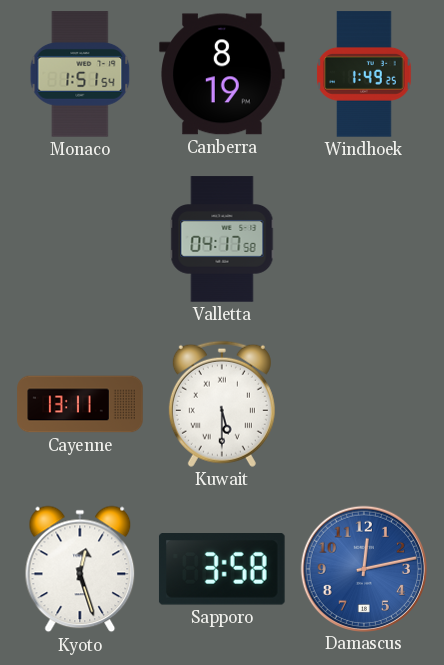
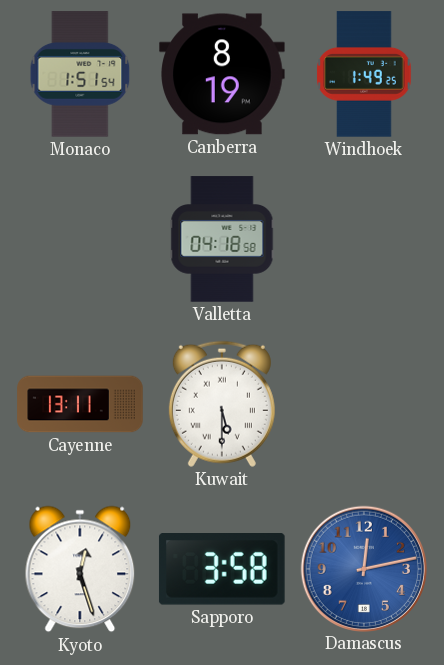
Valletta: 04:17 -> 04:18 (222, 239)
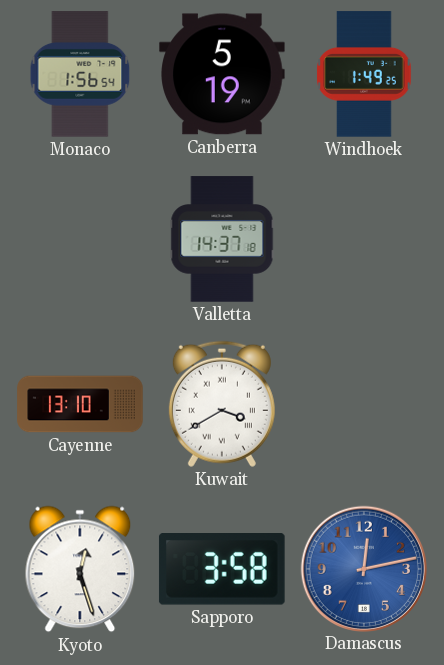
Monaco: 1:51 -> 1:56 (80, 74)
Canberra: 8:19 -> 5:19 (222, 74)
Valletta: 04:18 -> 14:37 (222, 239)
Cayenne: 13:11 -> 13:10 (80, 404)
Kuwait: 5:30 -> 3:40 (222, 404)
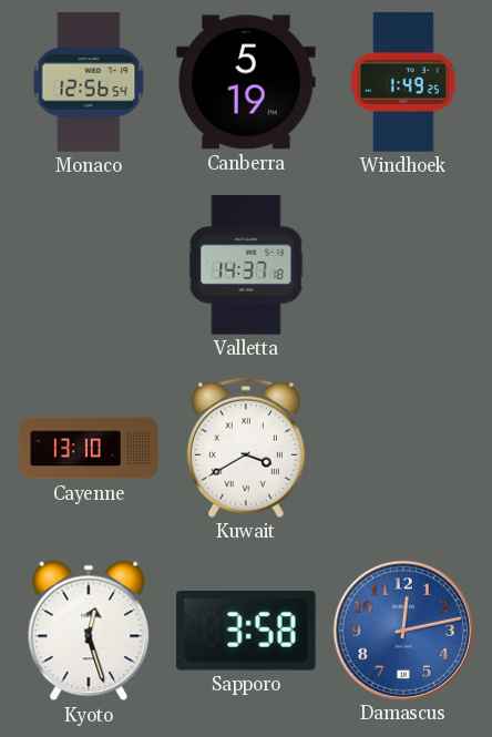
Monaco: 1:56 -> 12:56 (89, 82)
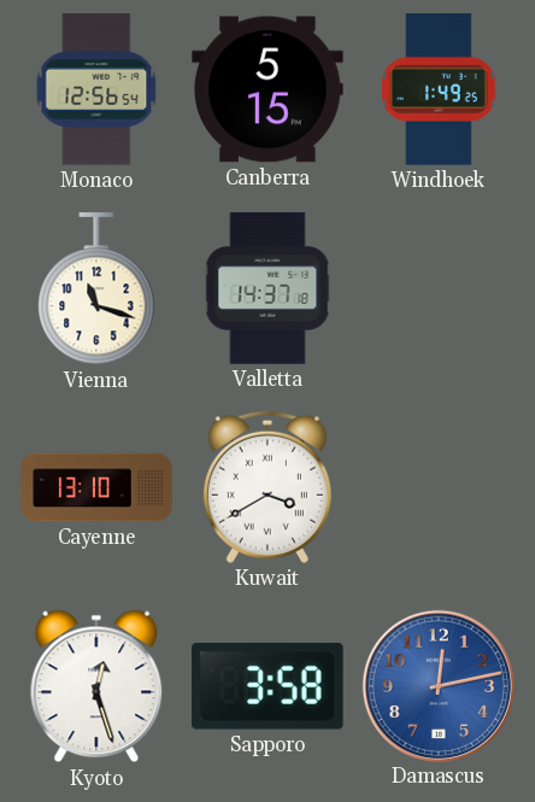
Canberra: 5:19 -> 5:15 (267, 89)
Vienna: none -> 11:18 (96, 289)
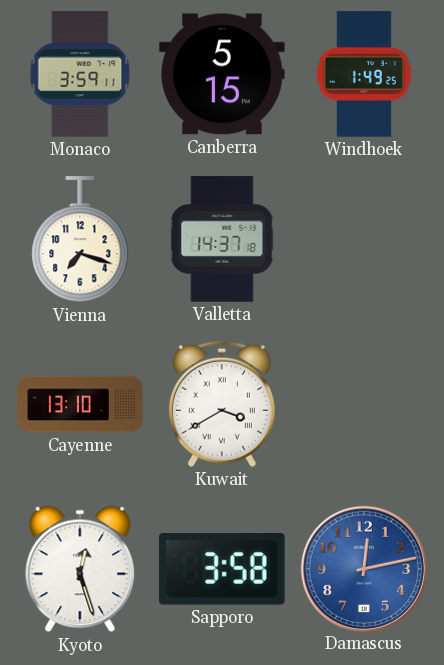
Monaco: 12:56 -> 3:59 (80, 74)
Vienna: 11:18 -> 7:18 (80, 240)
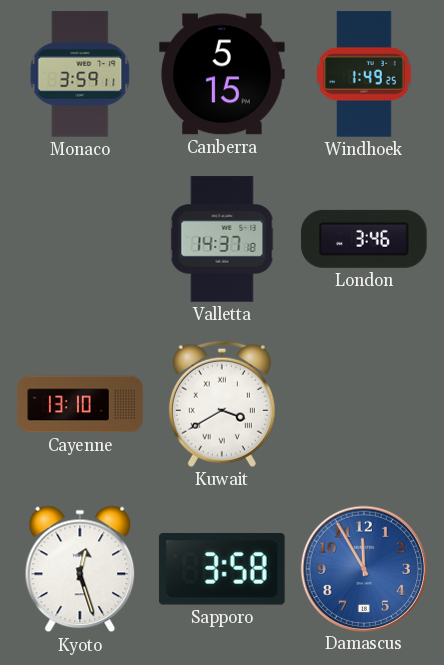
Vienna: 7:18 -> none (80, 240)
London: none -> 3:46 (365, 239)
Damascus: 12:13 -> 11:55 (363, 568)
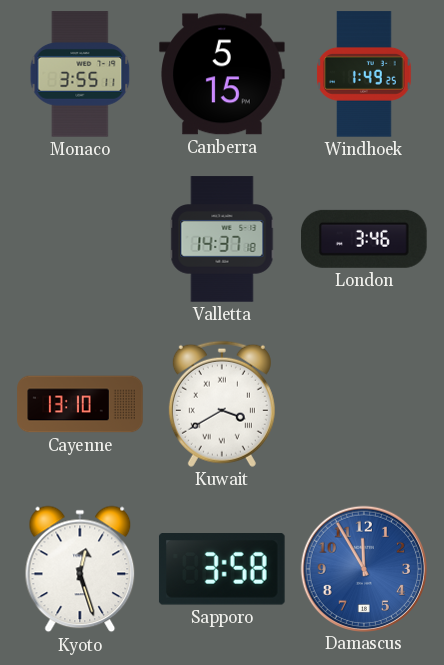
Monaco: 3:59 -> 3:55 (80, 74)
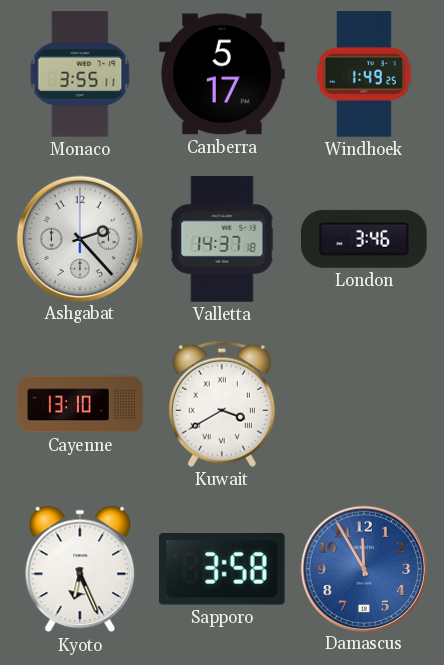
Canberra: 5:15 -> 5:17 (222, 74)
Ashgabat: none -> 2:23 (79, 238)
Kyoto: 12:27 -> 6:26 (80, 569)
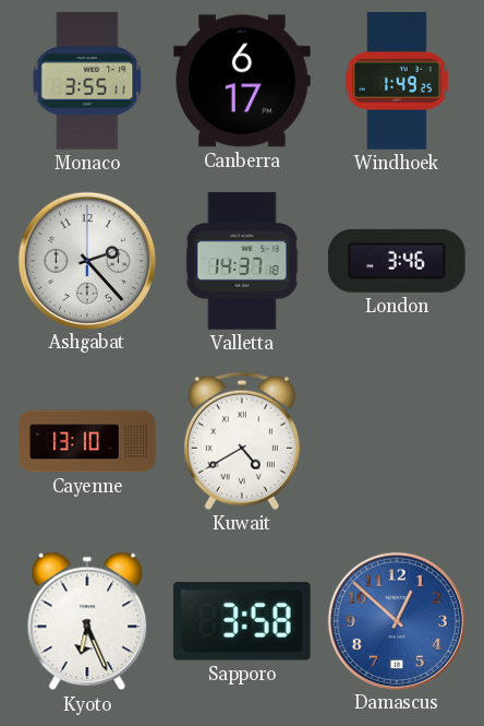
Canberra: 5:17 -> 6:17 (242, 81)
Kuwait: 3:40 -> 4:40 (242, 441)
Damascus: 11:55 -> 12:52 (396, 620)
